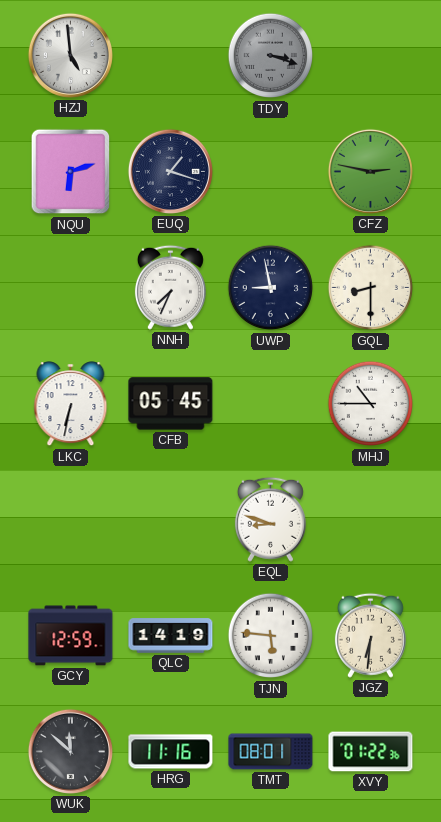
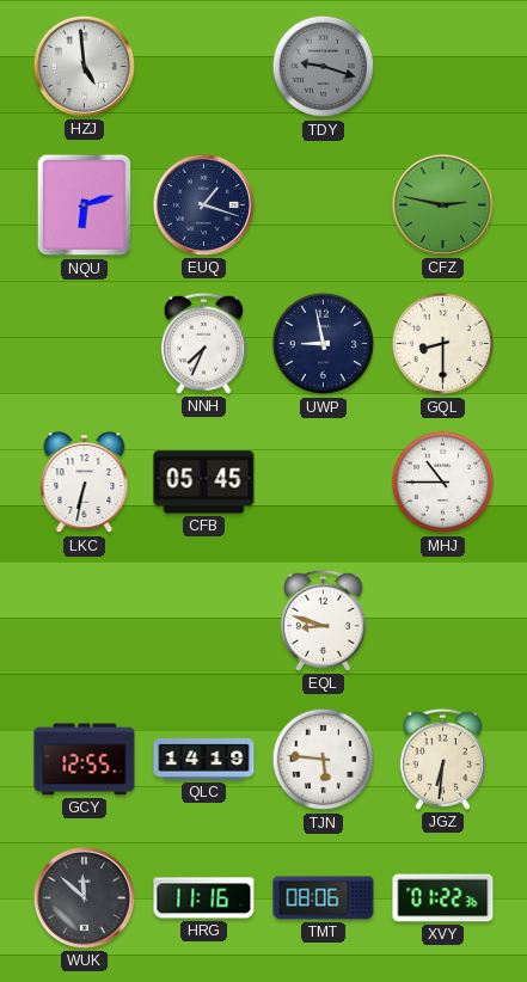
TDY: 3:18 -> 9:18 (324, 67)
GCY: 12:59 -> 12:55 (85, 760)
TMT: 08:01 -> 08:06 (324, 898)
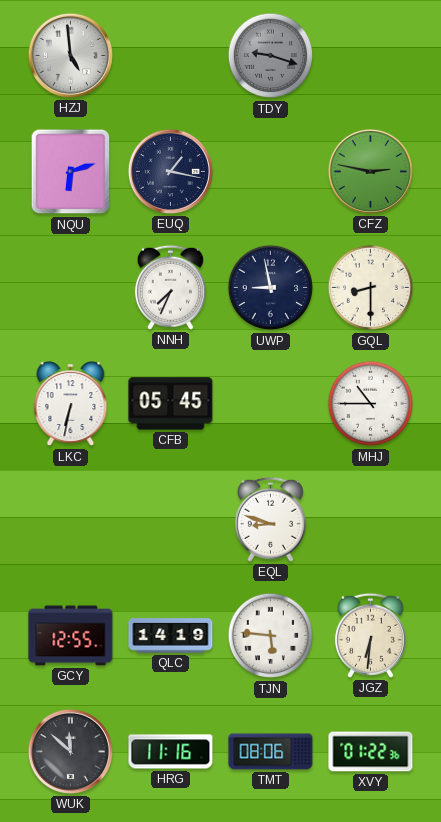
EUQ: 1:18 -> 1:17 (170, 171)
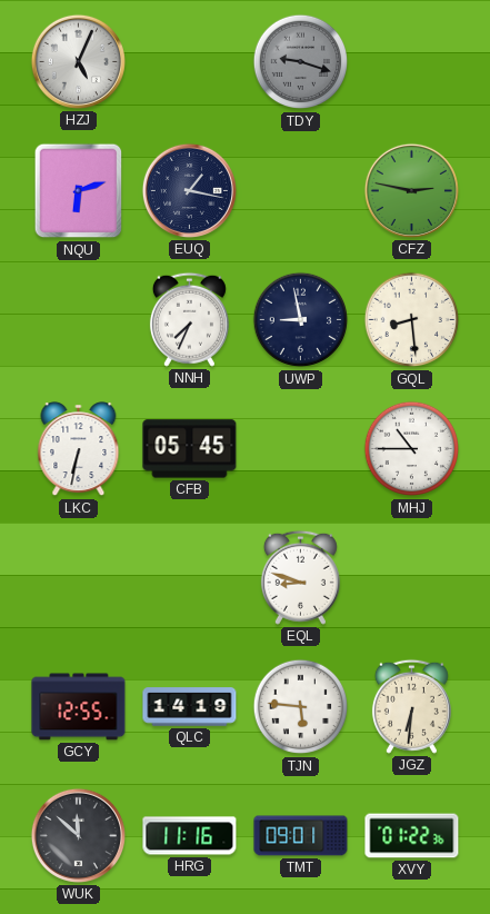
HZJ: 4:59 -> 5:04 (78, 61)
GQL: 8:30 -> 8:29 (412, 320)
TMT: 08:06 -> 09:01 (301, 836)
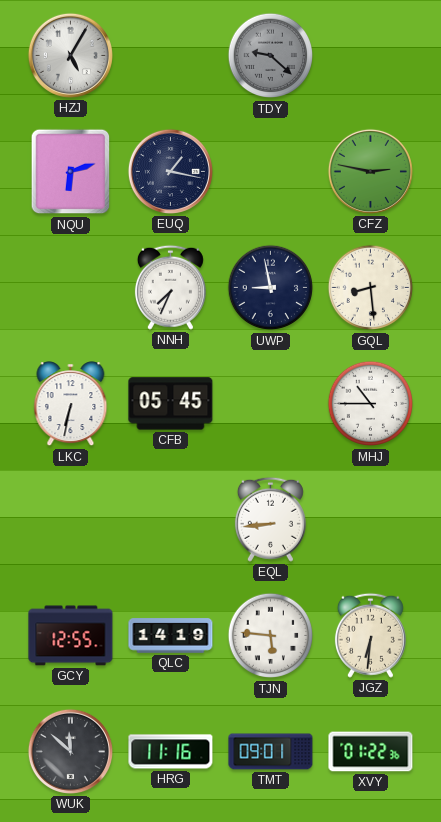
HZJ: 5:04 -> 5:05 (70, 55)
TDY: 9:18 -> 9:22 (271, 56)
EQL: 8:48 -> 8:44 (270, 519)
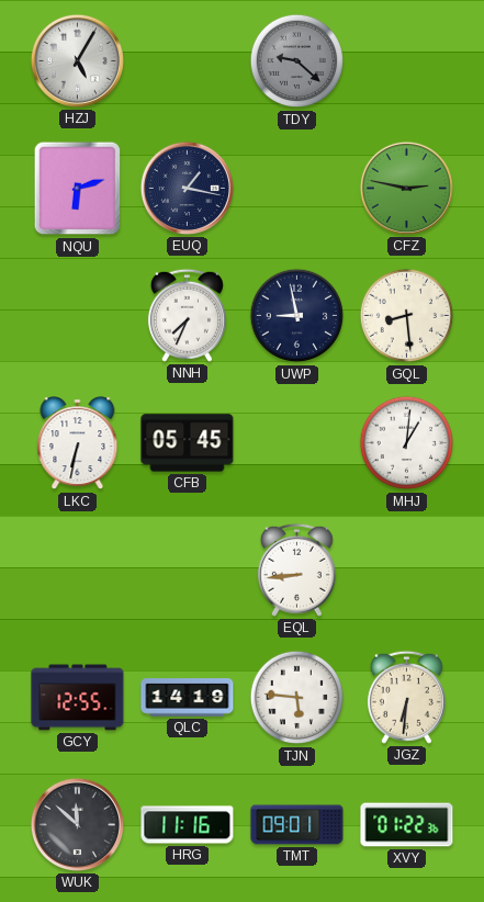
MHJ: 10:45 -> 1:01 (407, 443)
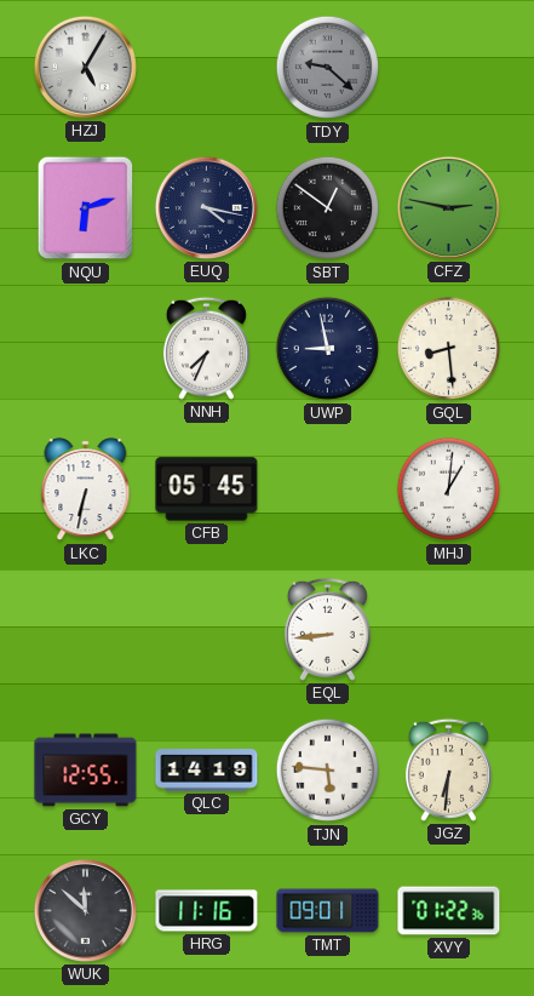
EUQ: 1:17 -> 4:17 (206, 207)
SBT: none -> 12:51 (328, 208)
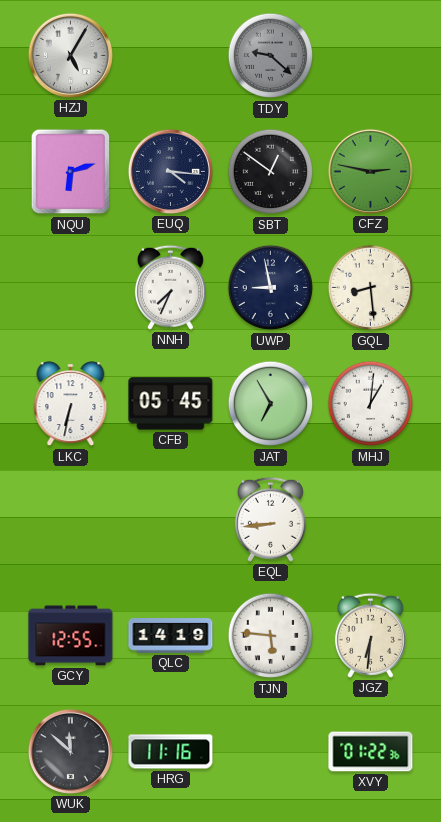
EUQ: 4:17 -> 4:16 (170, 171)
JAT: none -> 6:55 (271, 404)
TMT: 09:01 -> none (328, 911)
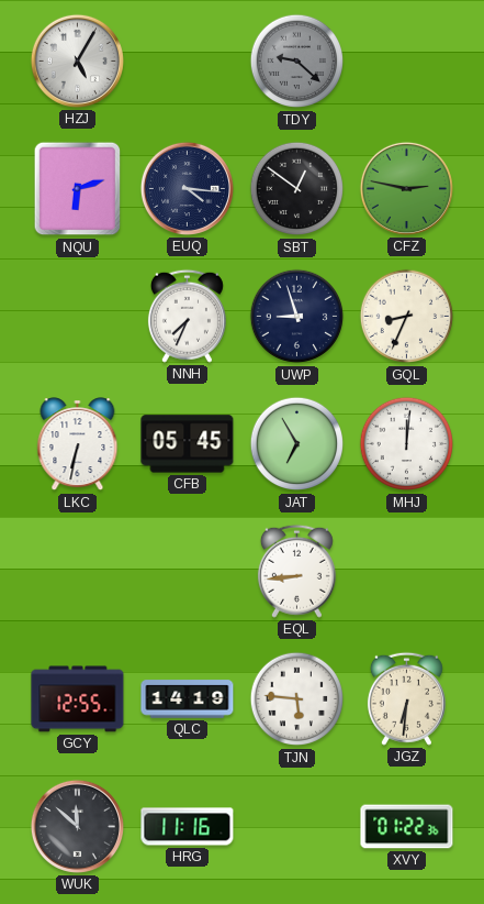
UWP: 8:58 -> 8:57 (297, 317)
GQL: 8:29 -> 8:34 (407, 317)
MHJ: 1:01 -> 12:01 (407, 444)
